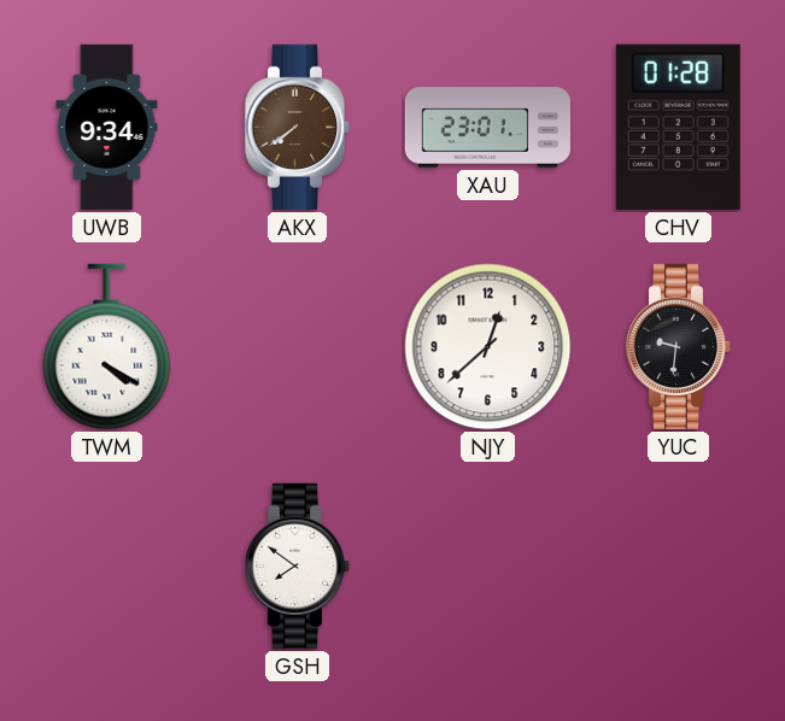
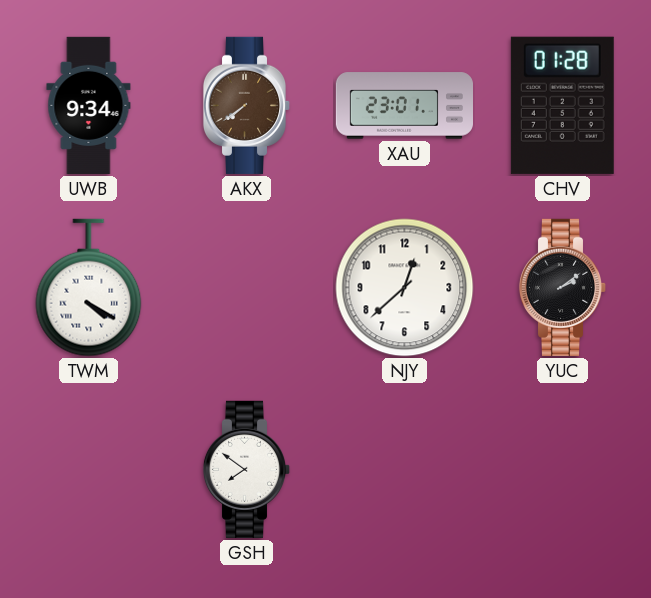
YUC: 9:31 -> 2:09 (563, 287)
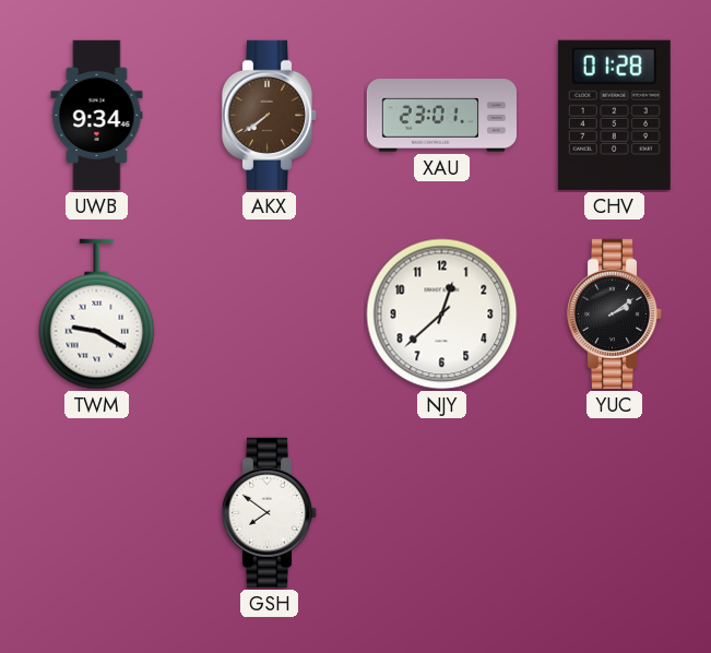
TWM: 4:20 -> 9:20 (97, 314)
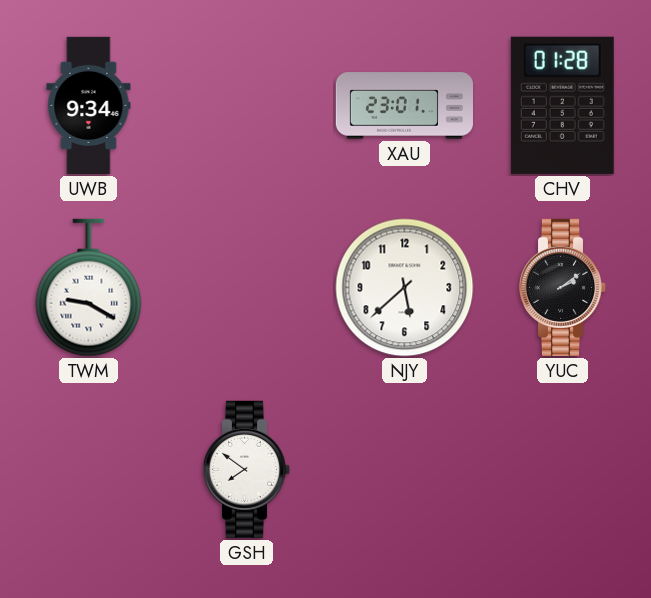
AKX: 7:39 -> none (270, 115)
NJY: 12:38 -> 5:38 (405, 288)
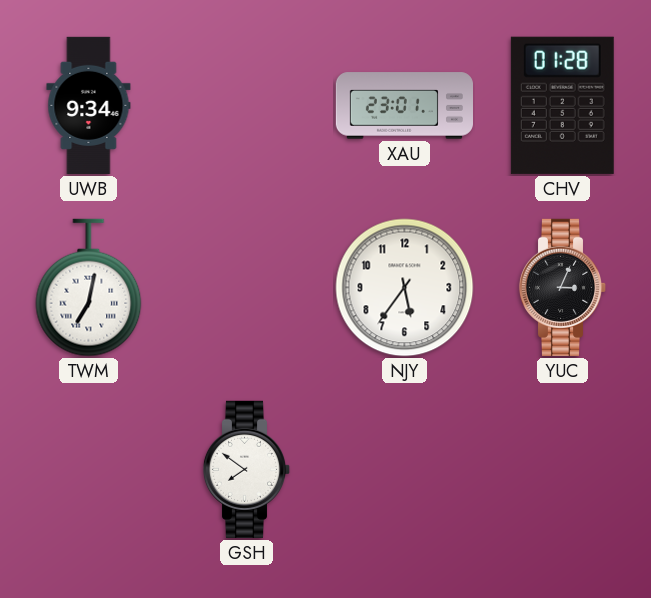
TWM: 9:20 -> 7:02 (89, 288)
NJY: 5:38 -> 5:36 (405, 288)
YUC: 2:09 -> 3:04 (563, 287)
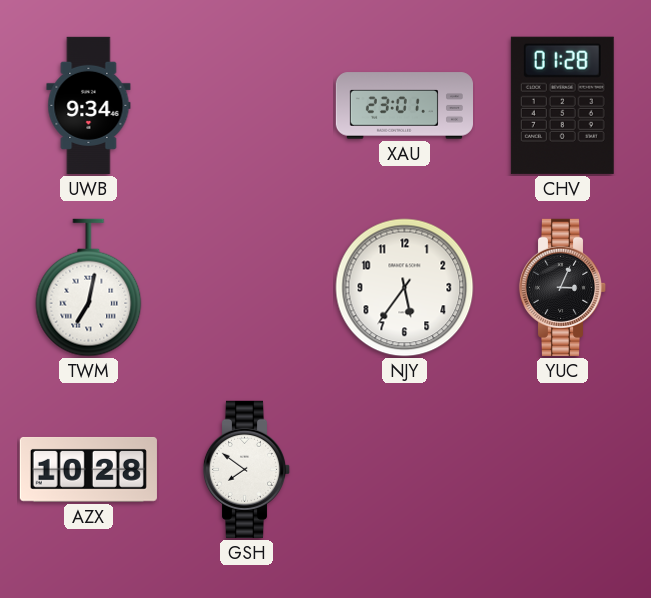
AZX: none -> 10:28 (88, 469)
